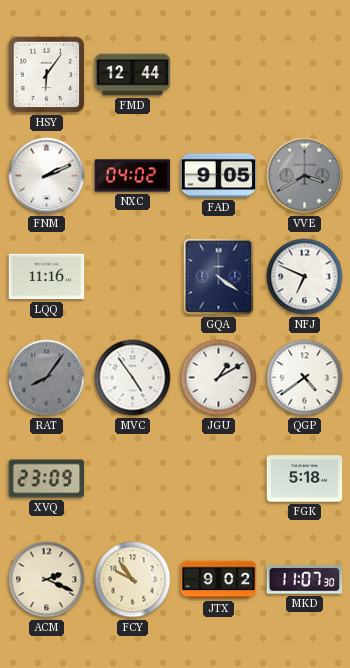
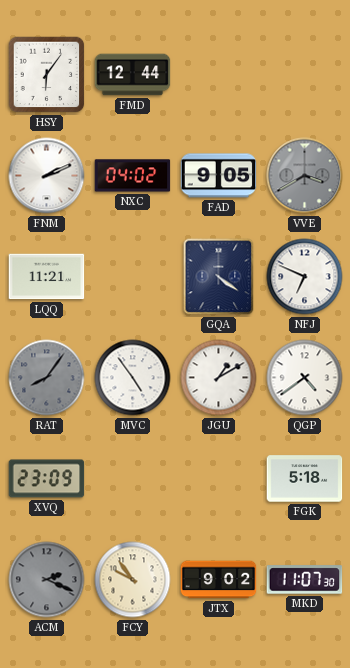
LQQ: 11:16 -> 11:21 (47, 277)
ACM dial: cream -> grey (47, 580)
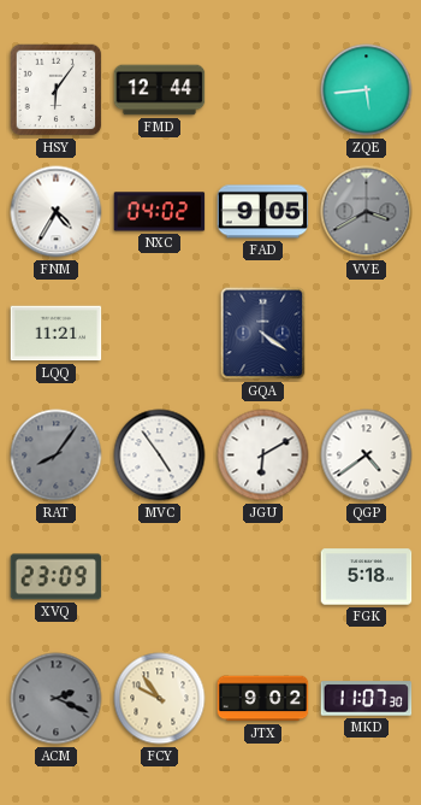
ZQE: none -> 5:44 (367, 90)
FNM: 2:11 -> 4:35 (57, 212)
NFJ: 6:49 -> none (305, 277)
JGU: 1:10 -> 6:10 (263, 456)
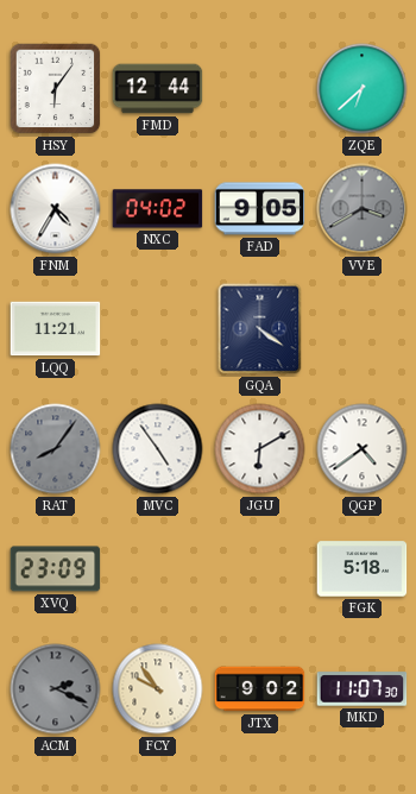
ZQE: 5:44 -> 6:38 (363, 89)
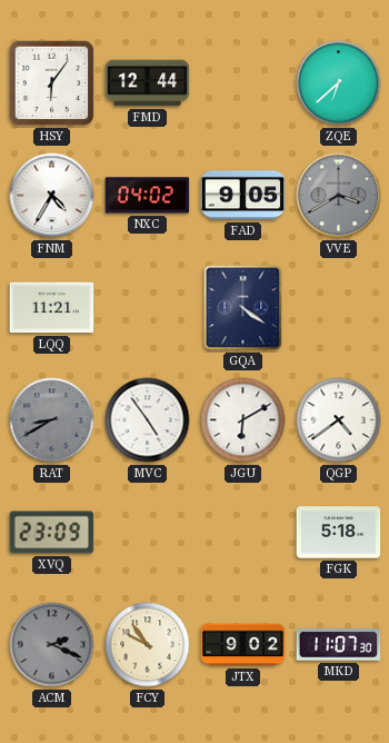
RAT: 8:06 -> 8:40 (52, 420)
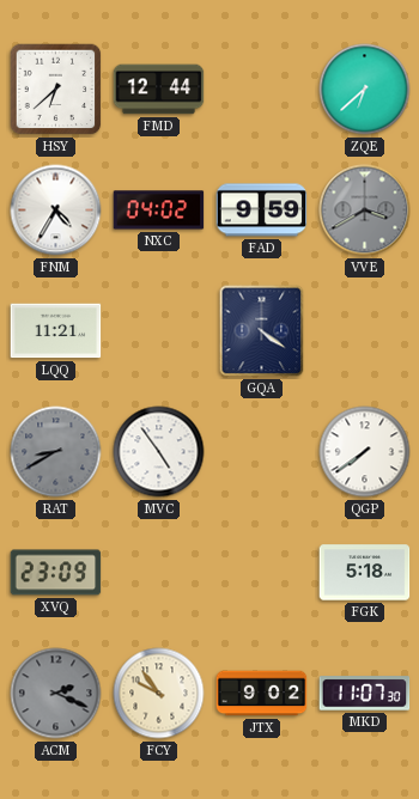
HSY: 6:06 -> 6:38 (56, 90)
FAD: 9:05 -> 9:59 (262, 211)
JGU: 6:10 -> none (243, 420)
QGP: 4:39 -> 7:39 (365, 452)
